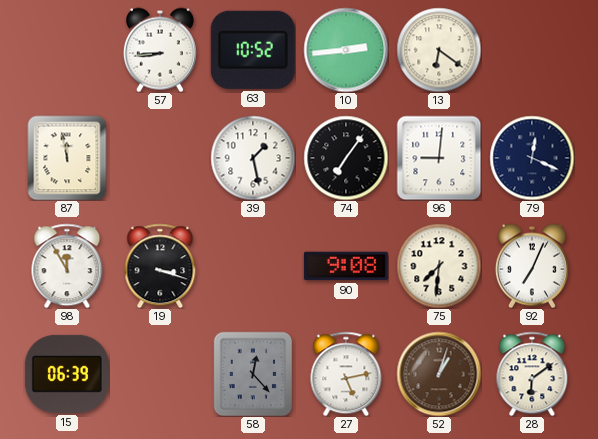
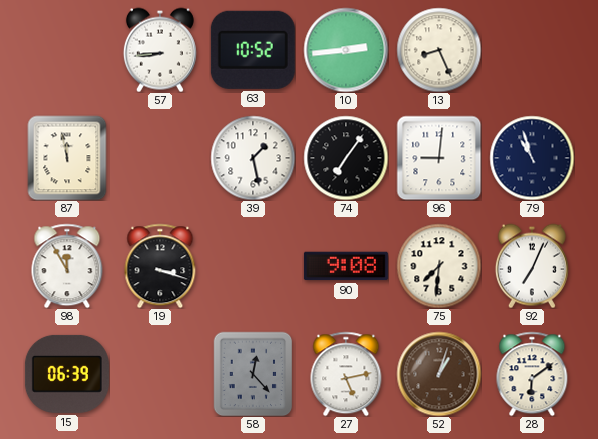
13: 6:21 -> 8:26 (439, 50)
79: 12:19 -> 10:57 (532, 158)
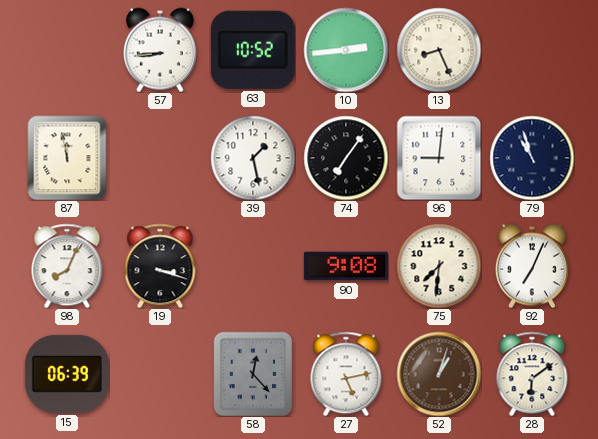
98: 11:55 -> 8:04 (67, 266)
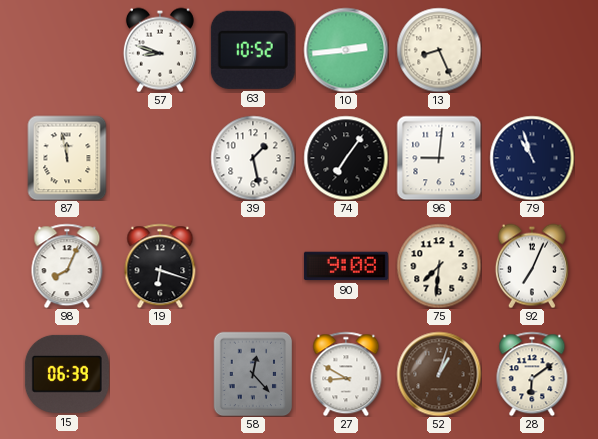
57: 8:44 -> 8:48 (160, 50)
19: 3:18 -> 6:18 (160, 266)
27: 5:13 -> 8:50 (346, 374)
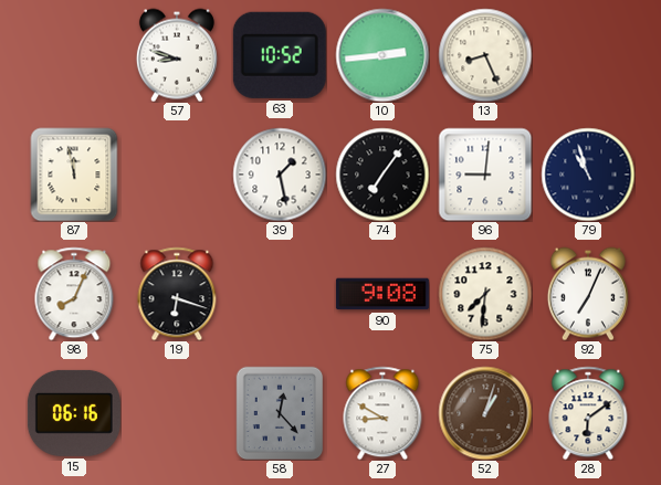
15: 06:39 -> 06:16 (74, 413)
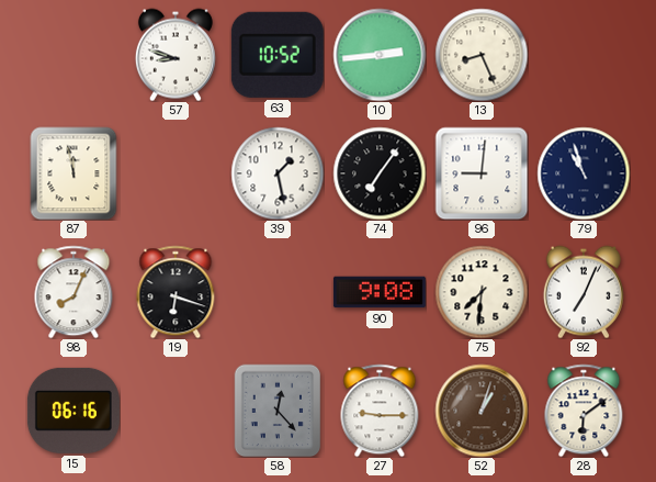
27: 8:50 -> 9:15 (380, 411)
